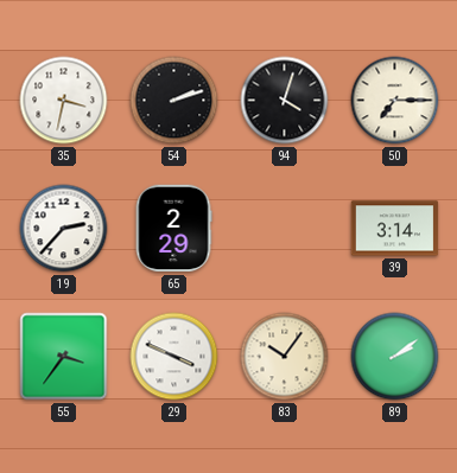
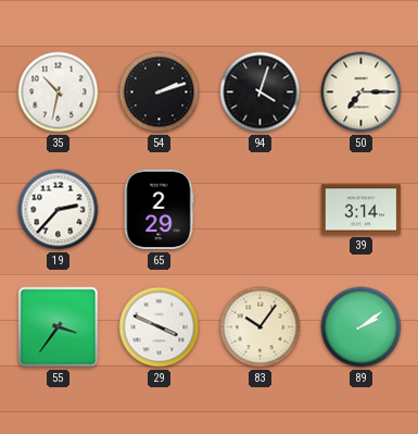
35: 3:32 -> 10:32 (59, 92)
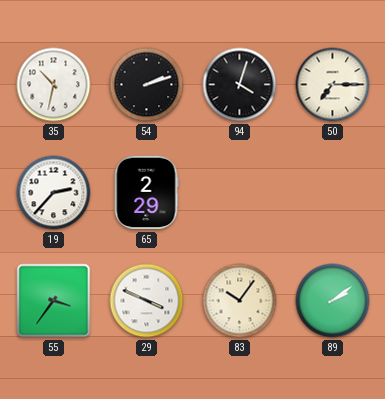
39: 3:14 -> none (362, 210)
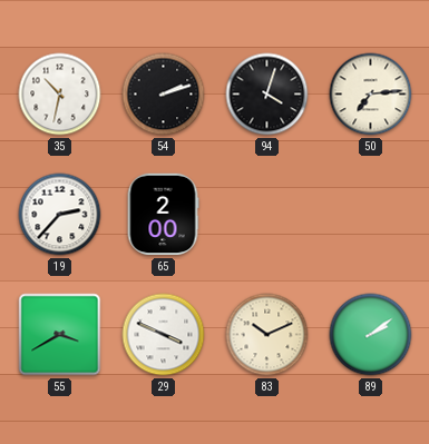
50: 7:15 -> 7:14 (371, 95)
65: 2:29 -> 2:00 (163, 215)
55: 3:36 -> 3:40 (60, 335)
83: 10:06 -> 10:11 (267, 335)
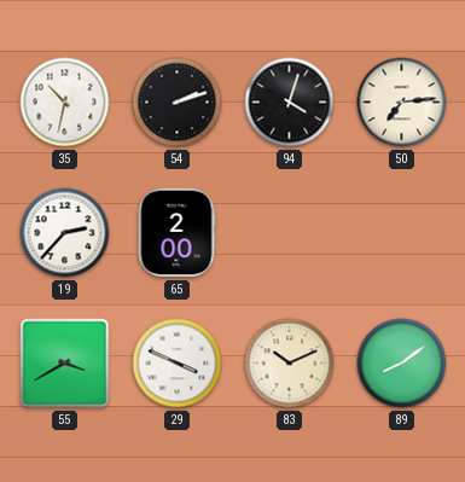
89: 2:09 -> 8:09 (402, 364)
